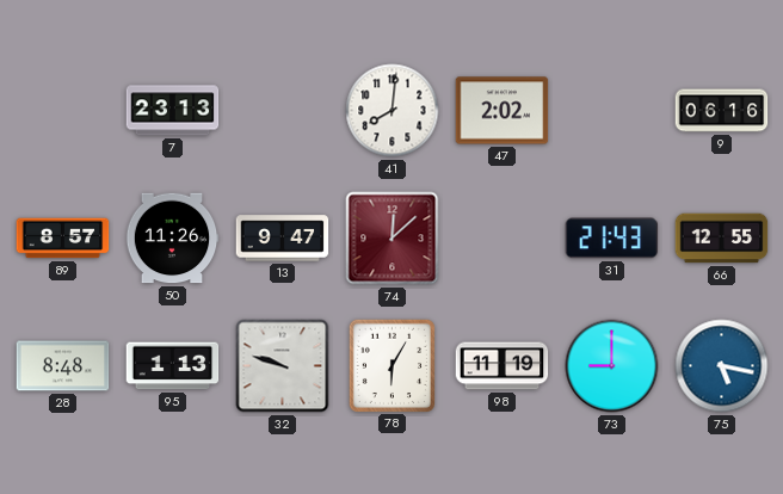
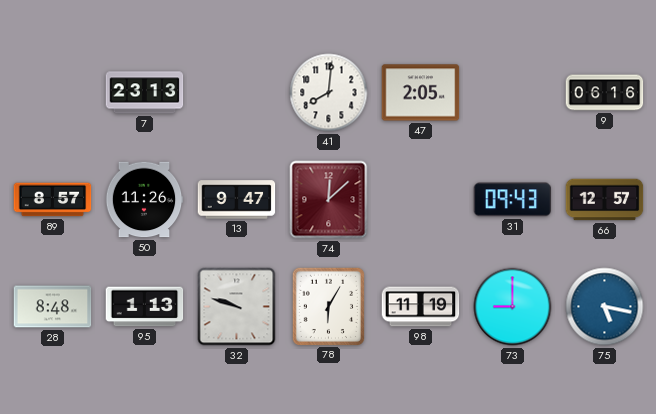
47: 2:02 -> 2:05 (421, 93)
31: 21:43 -> 09:43 (513, 200)
66: 12:55 -> 12:57 (605, 200)
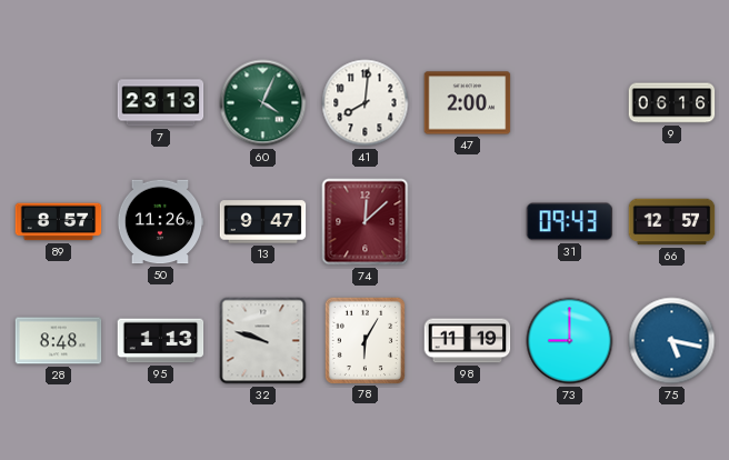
60: none -> 4:04 (263, 103)
47: 2:05 -> 2:00 (468, 103)
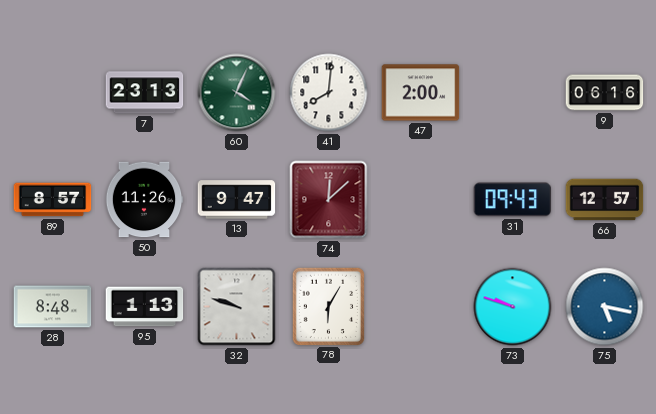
98: 11:19 -> none (468, 341)
73: 9:00 -> 9:48 (513, 307)
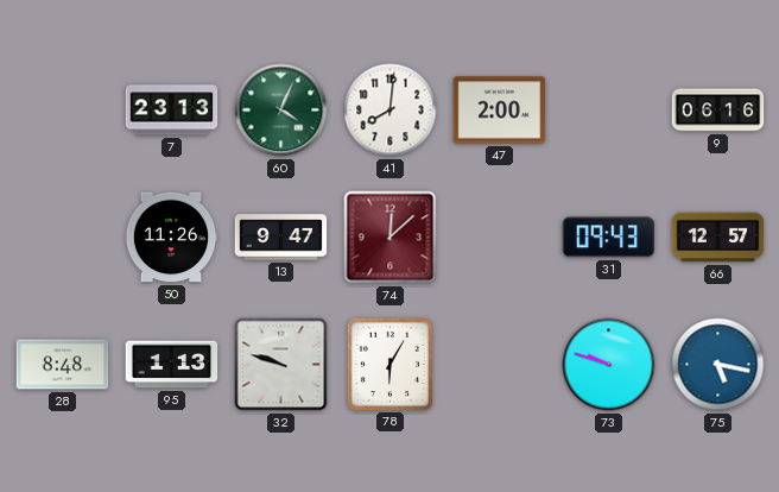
89: 8:57 -> none (53, 200)
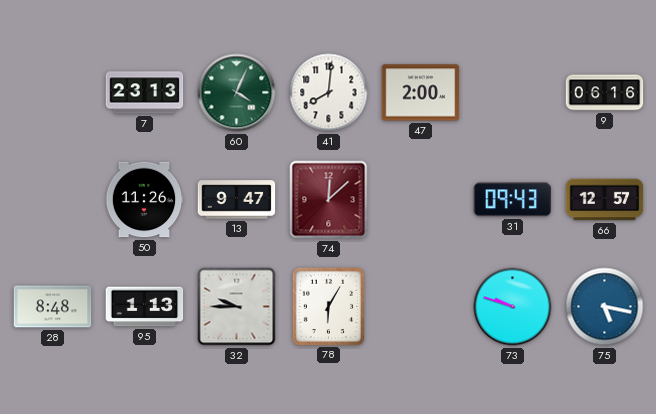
32: 9:48 -> 9:45 (237, 307)
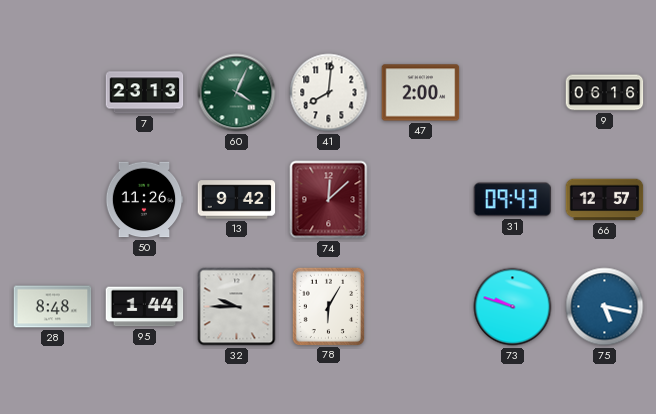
13: 9:47 -> 9:42 (237, 200)
95: 1:13 -> 1:44 (145, 307)
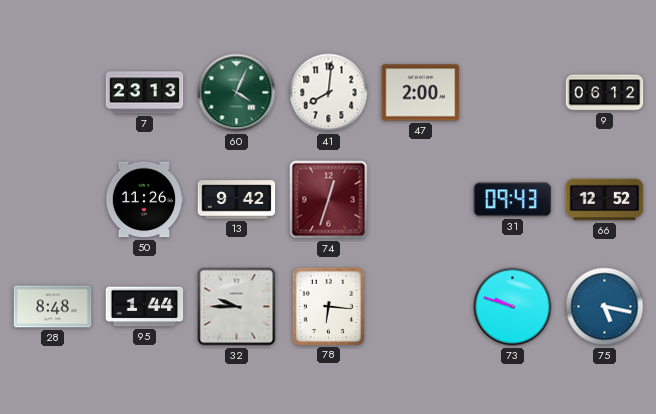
9: 06:16 -> 06:12 (605, 93)
74: 12:08 -> 12:33 (329, 200)
66: 12:57 -> 12:52 (605, 200)
78: 6:05 -> 6:16 (328, 306)
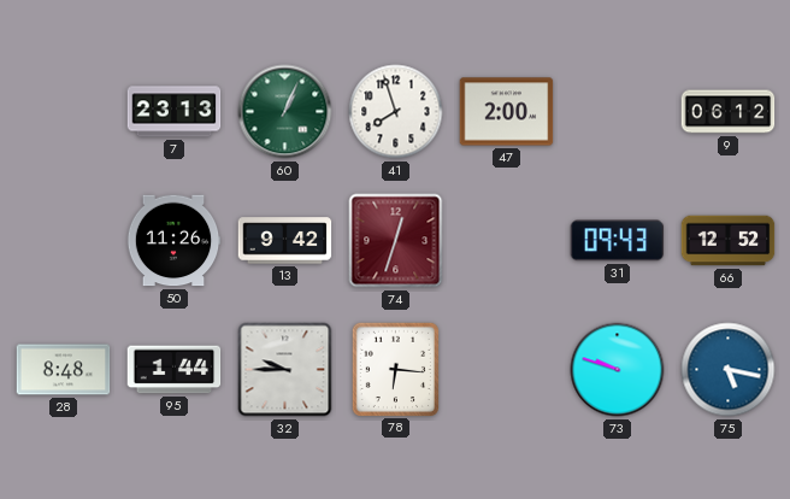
60: 4:04 -> 1:04 (285, 112)
41: 8:01 -> 7:57 (396, 112)
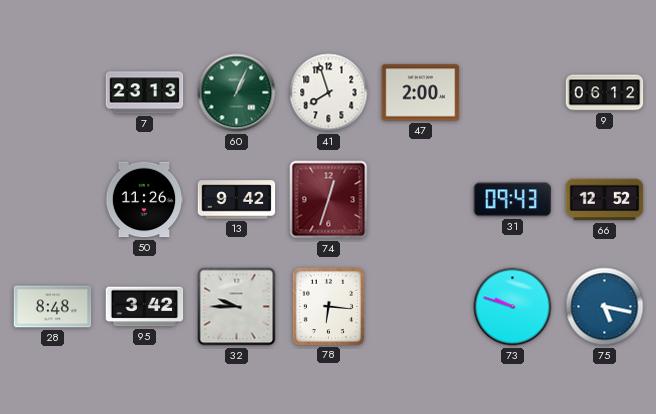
95: 1:44 -> 3:42 (145, 307)
